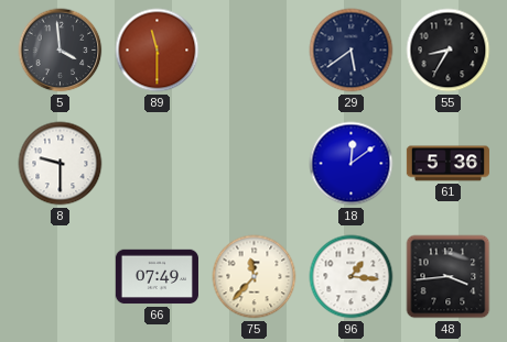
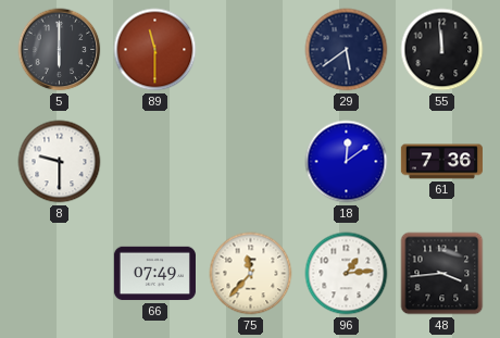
5: 3:59 -> 6:00 (60, 50)
55: 8:35 -> 11:59 (442, 50)
61: 5:36 -> 7:36 (441, 162)
96: 1:16 -> 1:14 (347, 274)
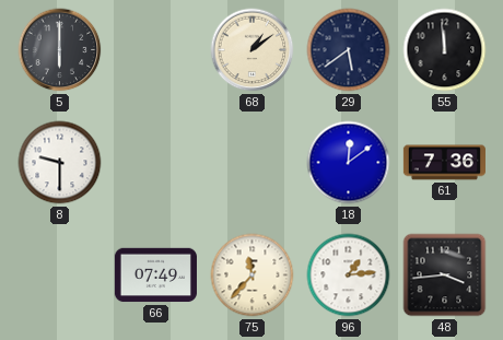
89: 11:30 -> none (155, 50)
68: none -> 1:09 (253, 50)
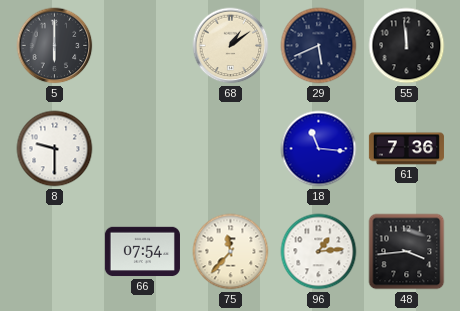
29: 5:39 -> 5:41 (319, 46)
18: 12:09 -> 11:16 (319, 149)
66: 07:49 -> 07:54 (142, 252)
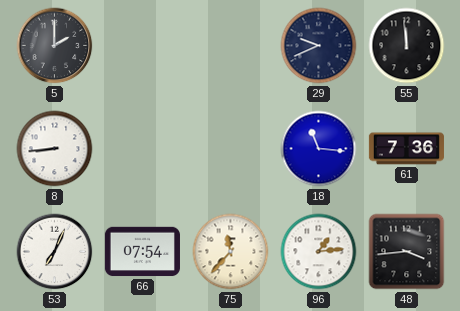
5: 6:00 -> 2:00 (55, 46)
68: 1:09 -> none (231, 46)
29: 5:41 -> 9:41 (319, 46)
8: 9:30 -> 8:44 (55, 149)
53: none -> 7:04 (55, 252)
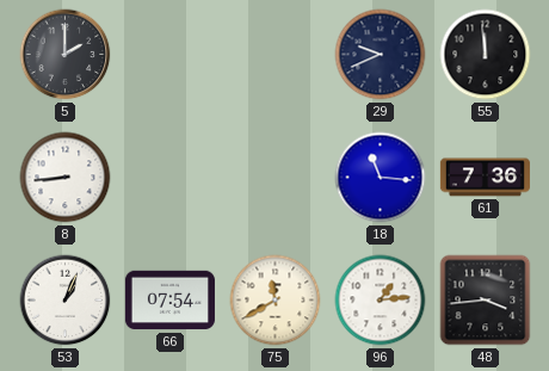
53: 7:04 -> 1:04 (66, 301)
75: 11:37 -> 11:40 (276, 301)
